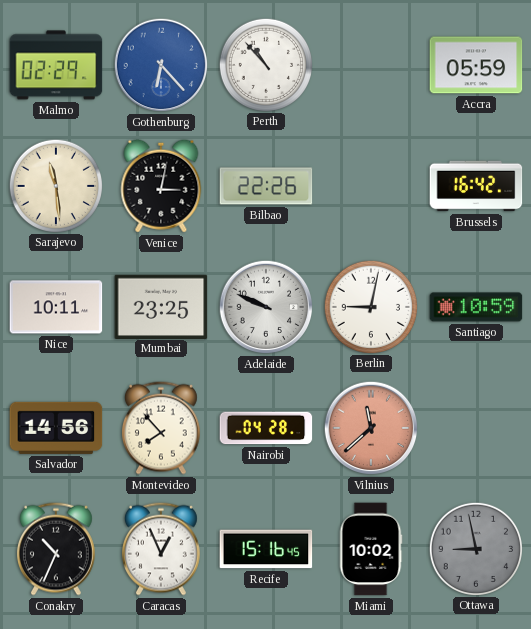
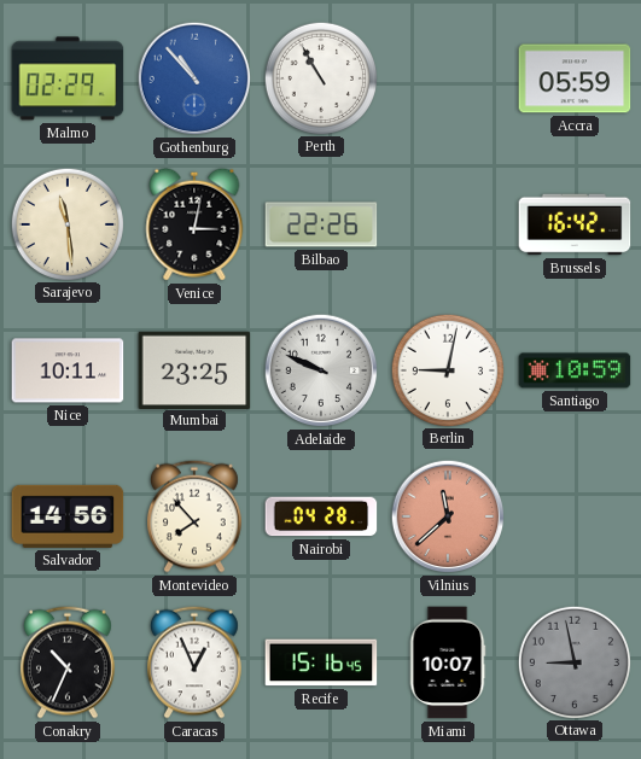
Gothenburg: 6:23 -> 10:53 (194, 78)
Perth: 10:53 -> 10:55 (320, 77)
Miami: 10:02 -> 10:07 (448, 662)
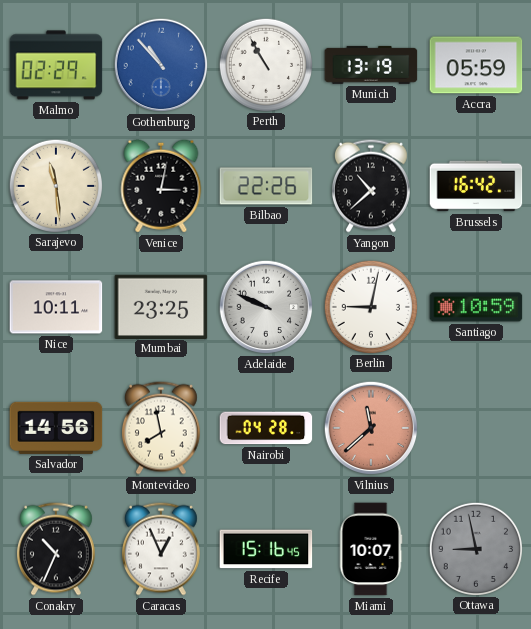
Munich: none -> 13:19 (371, 65)
Yangon: none -> 10:38 (371, 186)
Montevideo: 7:53 -> 7:58 (161, 428)
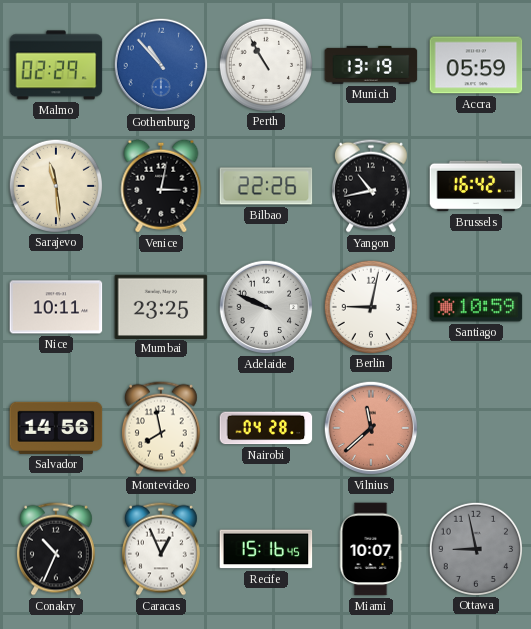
Yangon: 10:38 -> 10:43 (371, 186)
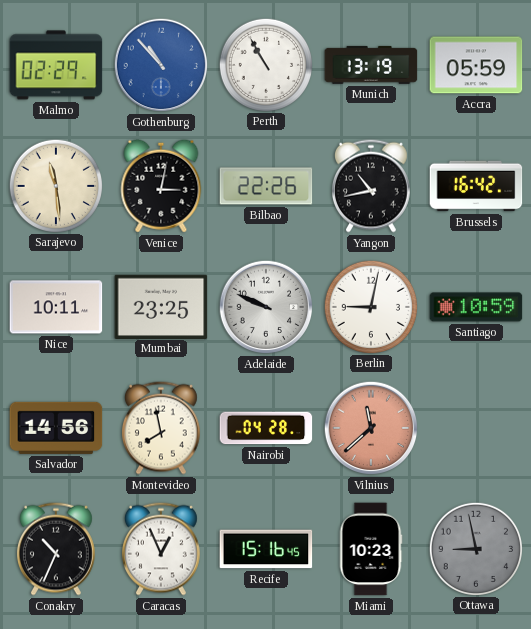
Miami: 10:07 -> 10:23 (371, 549)
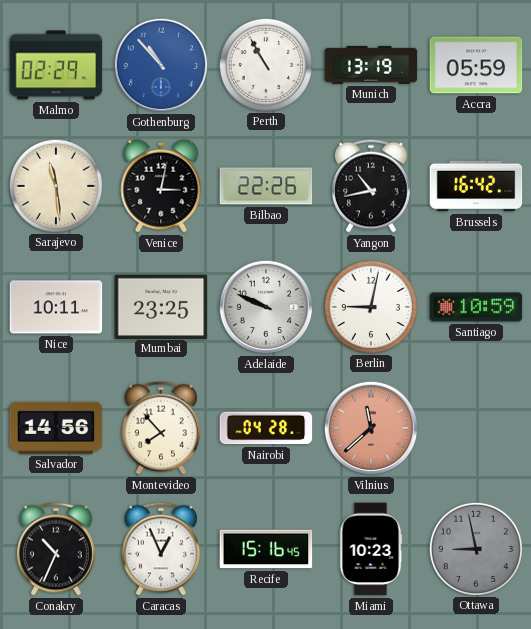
Montevideo: 7:58 -> 7:53 (161, 428)
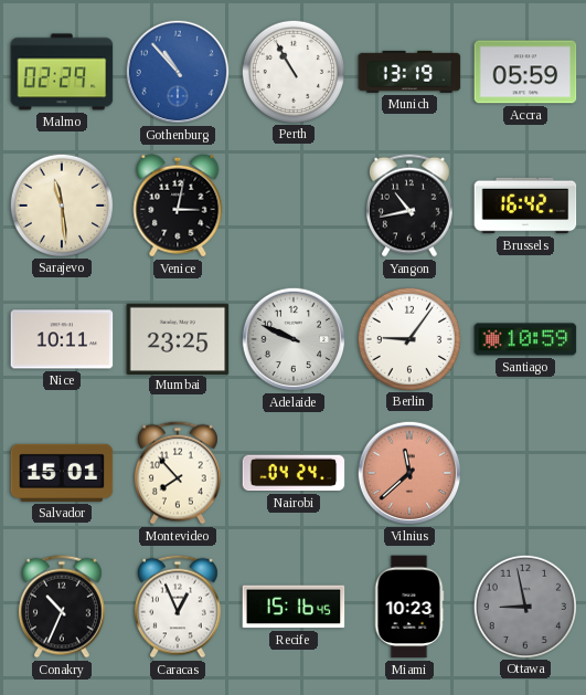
Bilbao: 22:26 -> none (266, 186)
Berlin: 9:02 -> 9:06 (408, 338)
Salvador: 14:56 -> 15:01 (62, 473)
Nairobi: 04:28 -> 04:24 (294, 473)
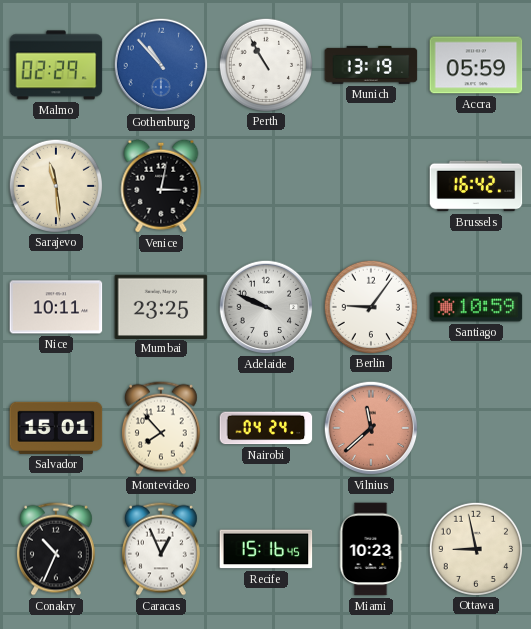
Yangon: 10:43 -> none (409, 206)
Ottawa dial: grey -> cream (475, 548)
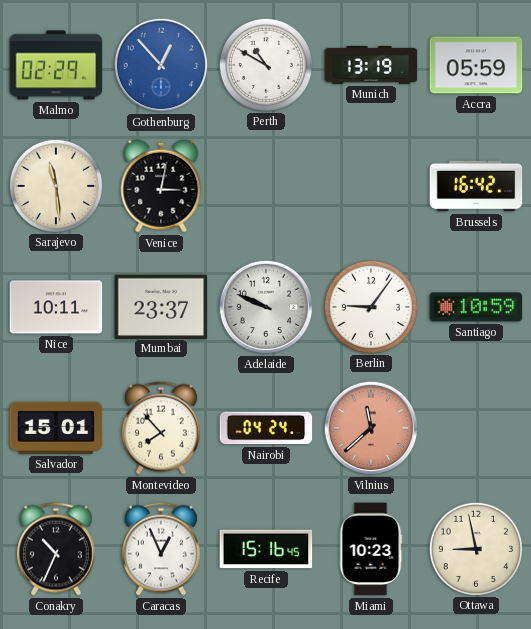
Gothenburg: 10:53 -> 12:53 (161, 65)
Perth: 10:55 -> 10:50 (265, 64)
Mumbai: 23:25 -> 23:37 (161, 306)
